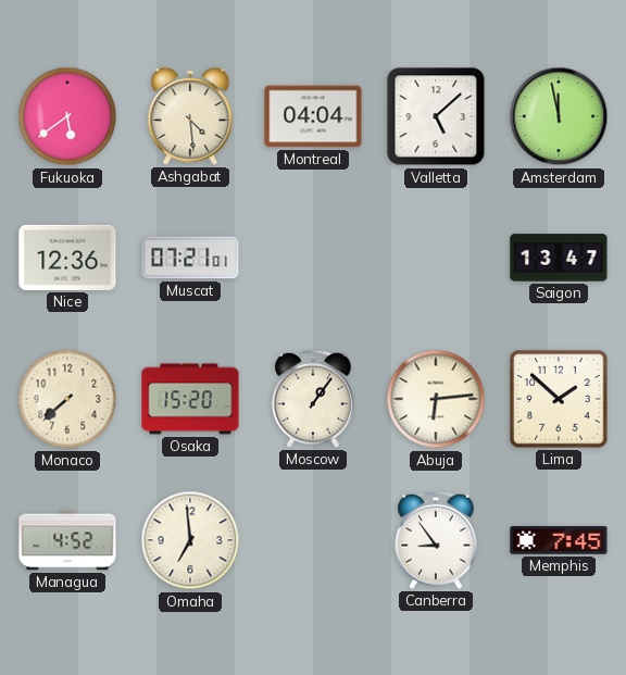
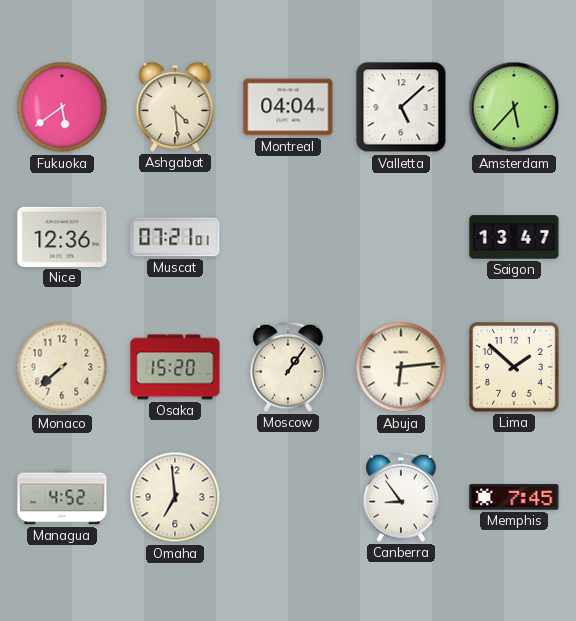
Amsterdam: 11:58 -> 5:37 (514, 107)
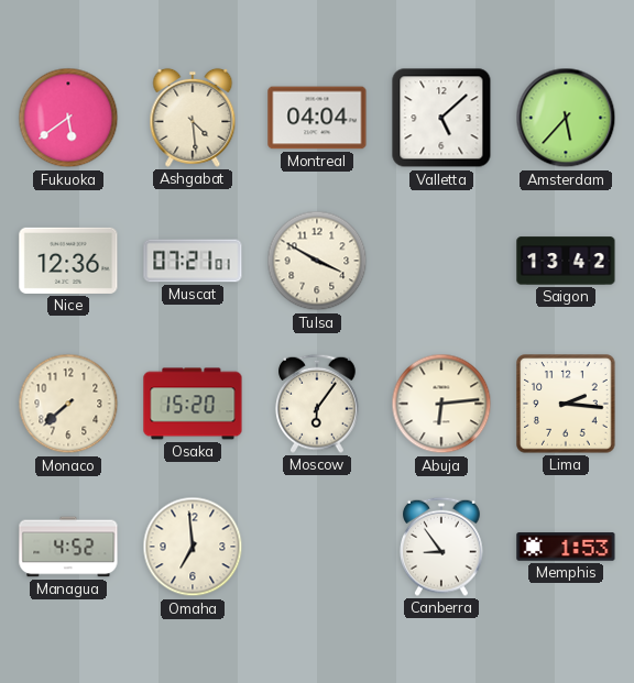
Tulsa: none -> 3:50 (317, 261)
Saigon: 13:47 -> 13:42 (566, 261)
Moscow: 1:06 -> 6:06 (318, 404)
Lima: 1:52 -> 2:16 (566, 404)
Memphis: 7:45 -> 1:53 (566, 547)
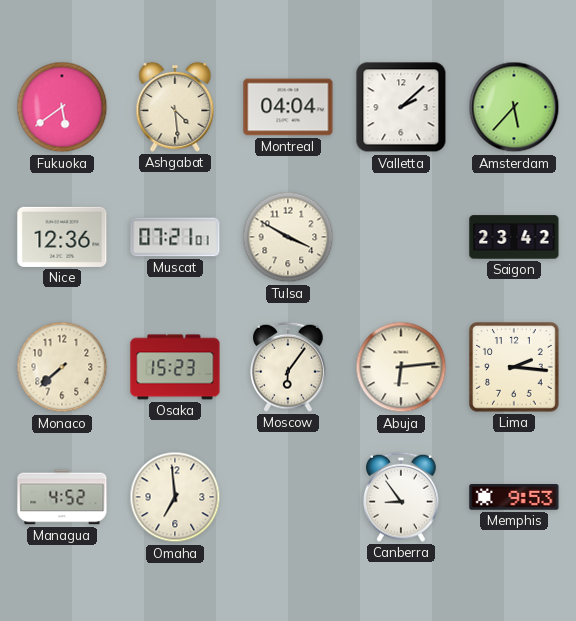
Valletta: 5:08 -> 2:08 (401, 107)
Saigon: 13:42 -> 23:42 (514, 237)
Osaka: 15:20 -> 15:23 (175, 367)
Memphis: 1:53 -> 9:53 (514, 497)
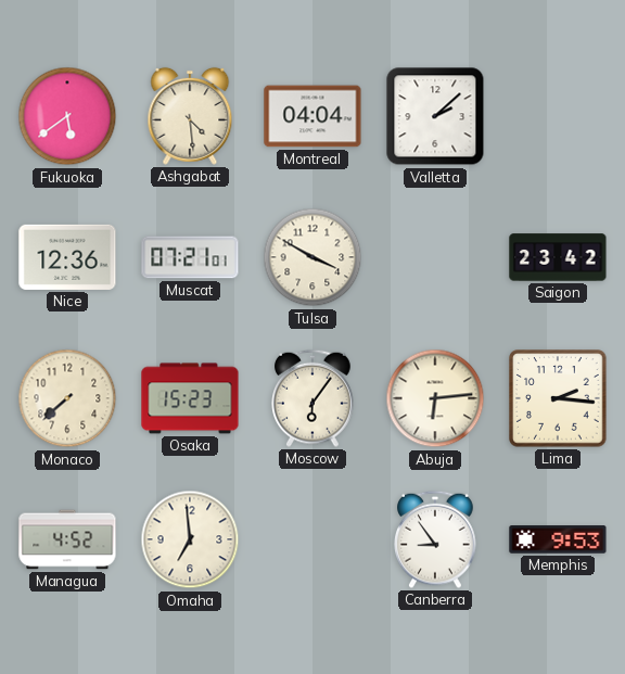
Amsterdam: 5:37 -> none (514, 107)
